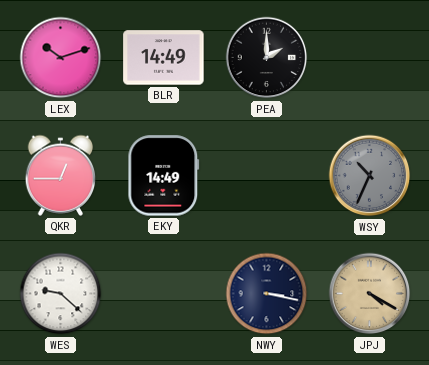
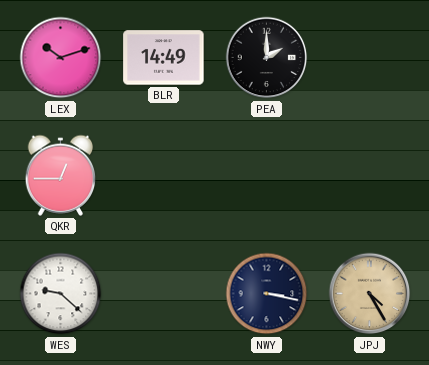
EKY: 14:49 -> none (164, 176)
WSY: 10:34 -> none (370, 176)
JPJ: 4:20 -> 4:25 (370, 294)
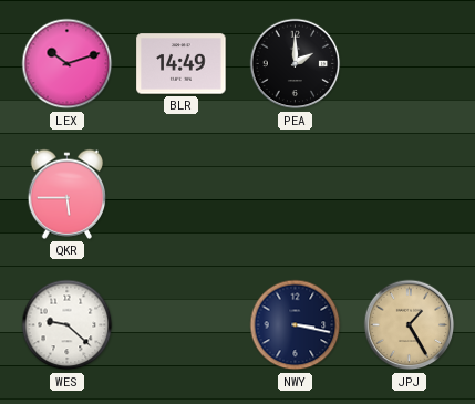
QKR: 12:45 -> 5:45 (68, 194)
JPJ: 4:25 -> 1:25 (410, 325)
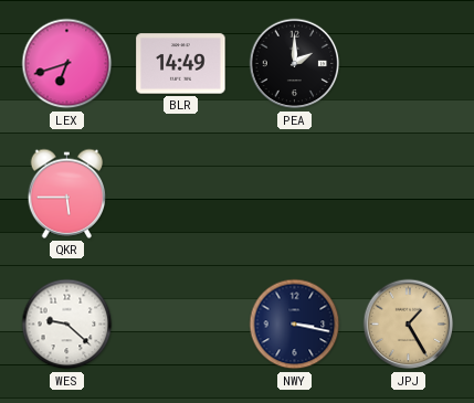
LEX: 10:12 -> 6:42 (67, 64)
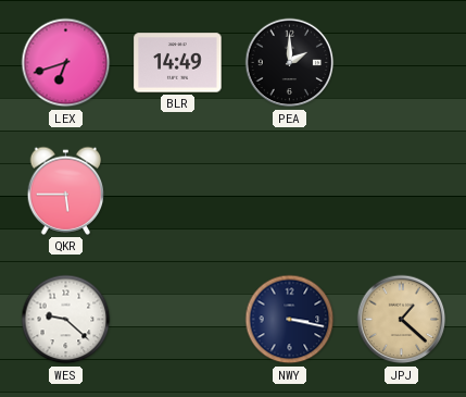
JPJ: 1:25 -> 1:22 (402, 320)
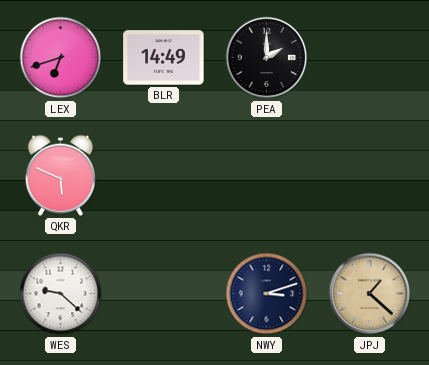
QKR: 5:45 -> 5:49 (61, 175)
NWY: 3:17 -> 3:12 (267, 294)
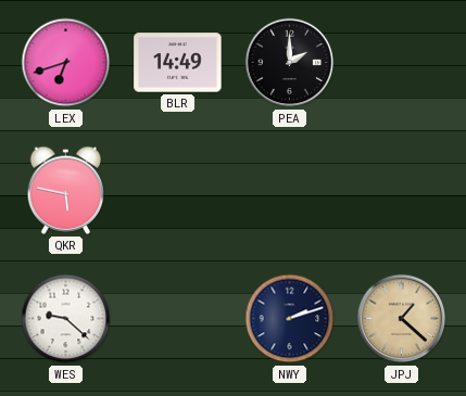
QKR: 5:49 -> 5:47 (66, 190)
NWY: 3:12 -> 2:12 (290, 319)
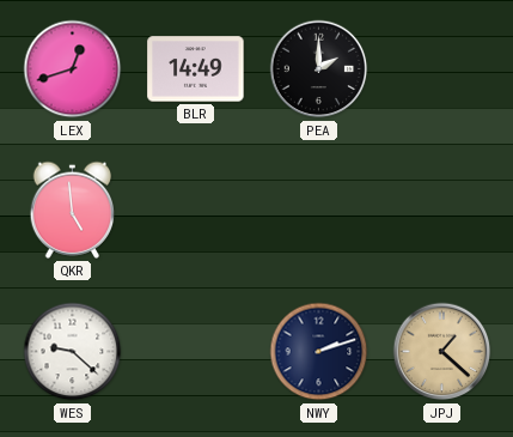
LEX: 6:42 -> 12:42 (73, 69)
QKR: 5:47 -> 4:59 (73, 210)
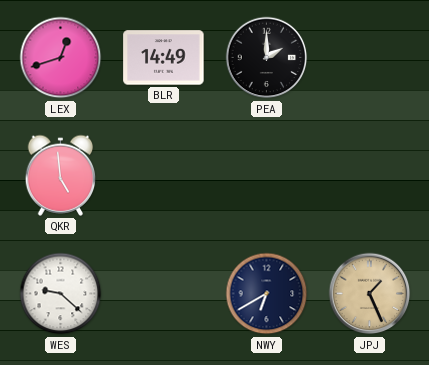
NWY: 2:12 -> 6:40 (267, 294)
JPJ: 1:22 -> 1:26 (370, 294)
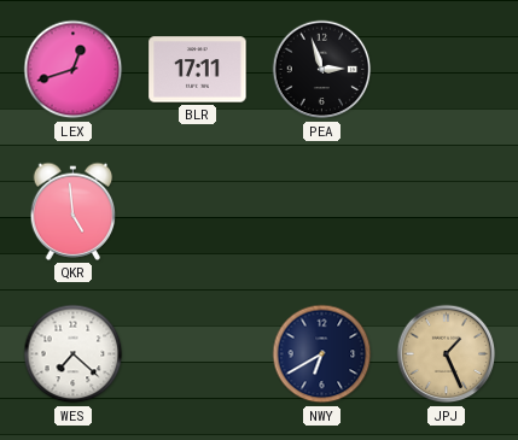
BLR: 14:49 -> 17:11 (198, 70)
PEA: 2:00 -> 2:57 (322, 70)
WES: 9:22 -> 7:22 (74, 354)
